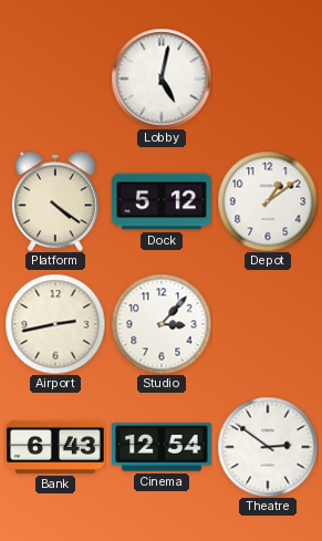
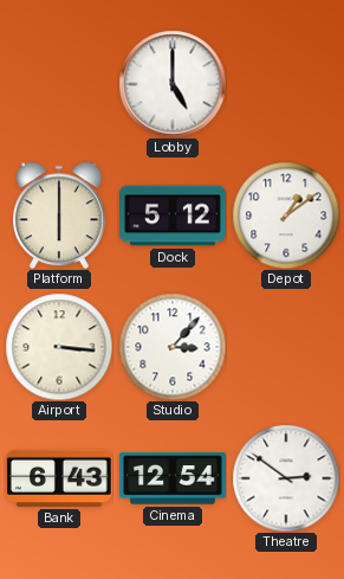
Lobby: 5:02 -> 5:00 (173, 84)
Platform: 4:21 -> 6:00 (59, 215)
Airport: 2:43 -> 3:16 (59, 347)
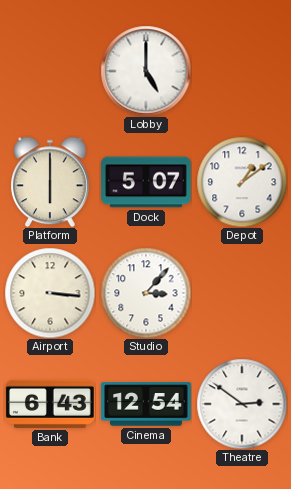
Dock: 5:12 -> 5:07 (146, 182)
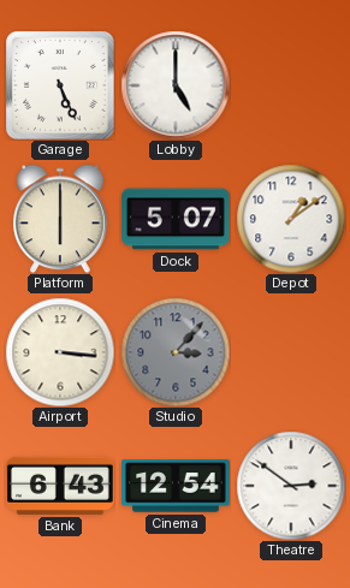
Garage: none -> 5:26 (60, 85)
Studio dial: white -> grey (176, 352)
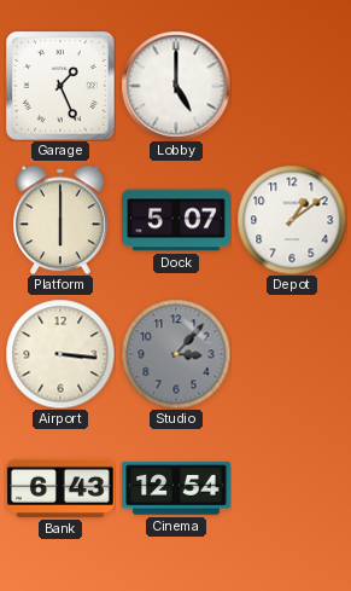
Garage: 5:26 -> 1:26 (60, 86)
Theatre: 2:51 -> none (291, 486)
